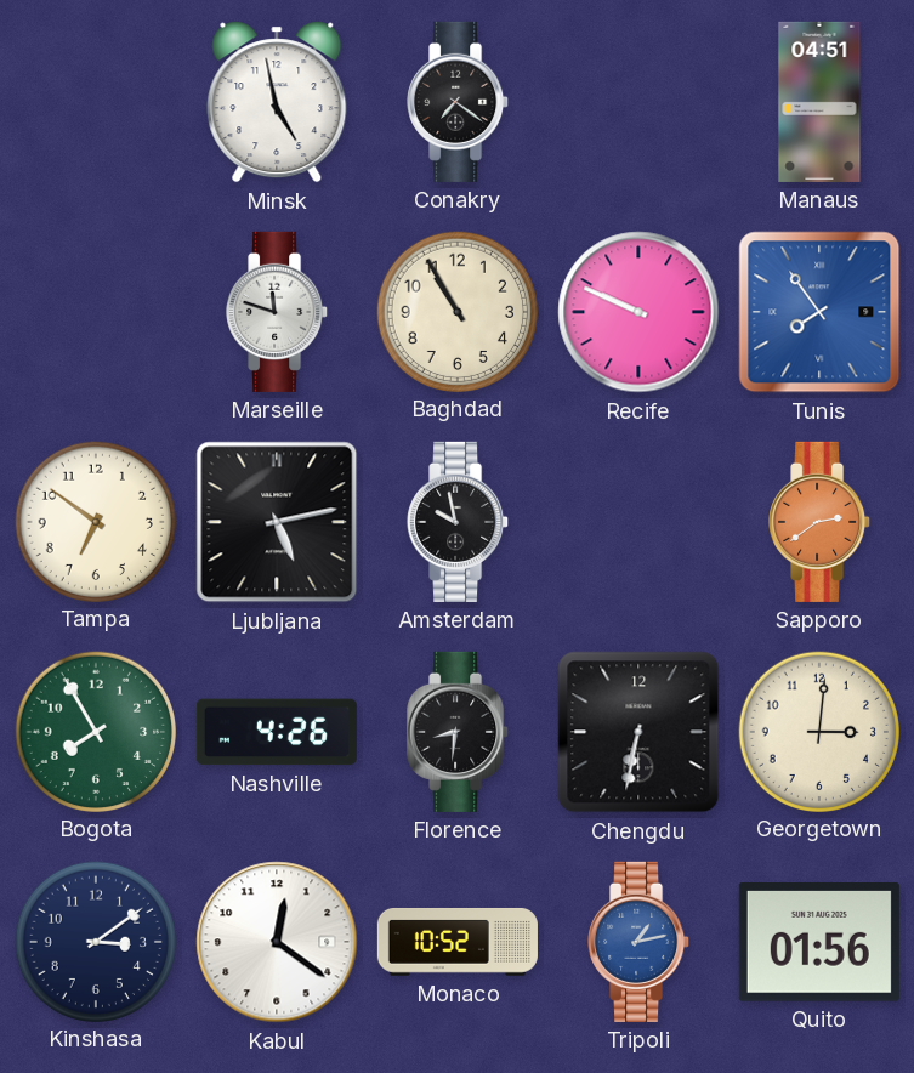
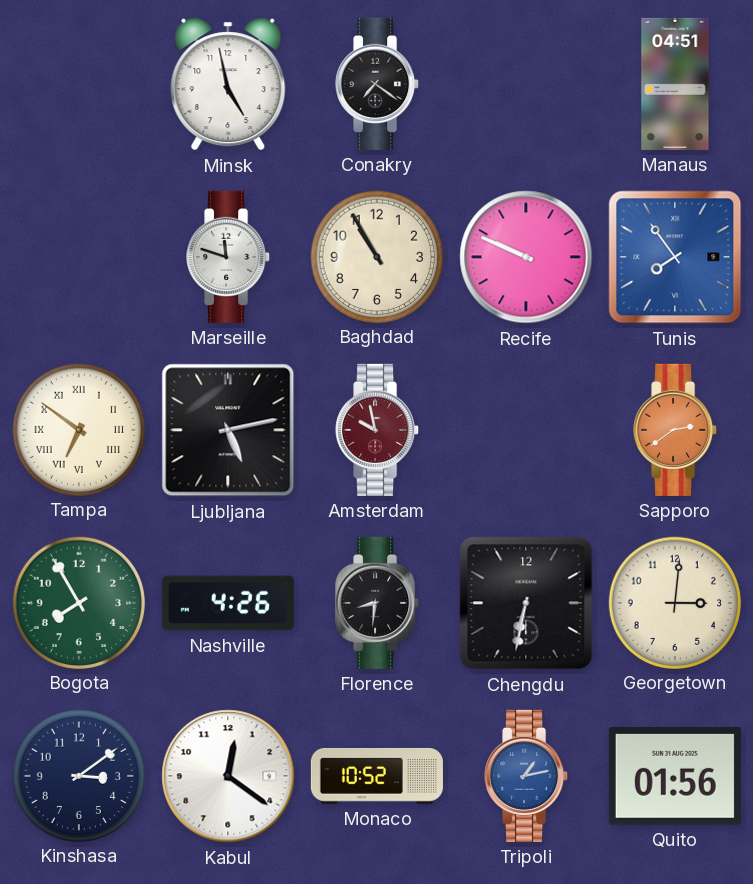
Tampa numerals: Arabic -> Roman (78, 429)
Amsterdam dial: black -> burgundy (378, 430)
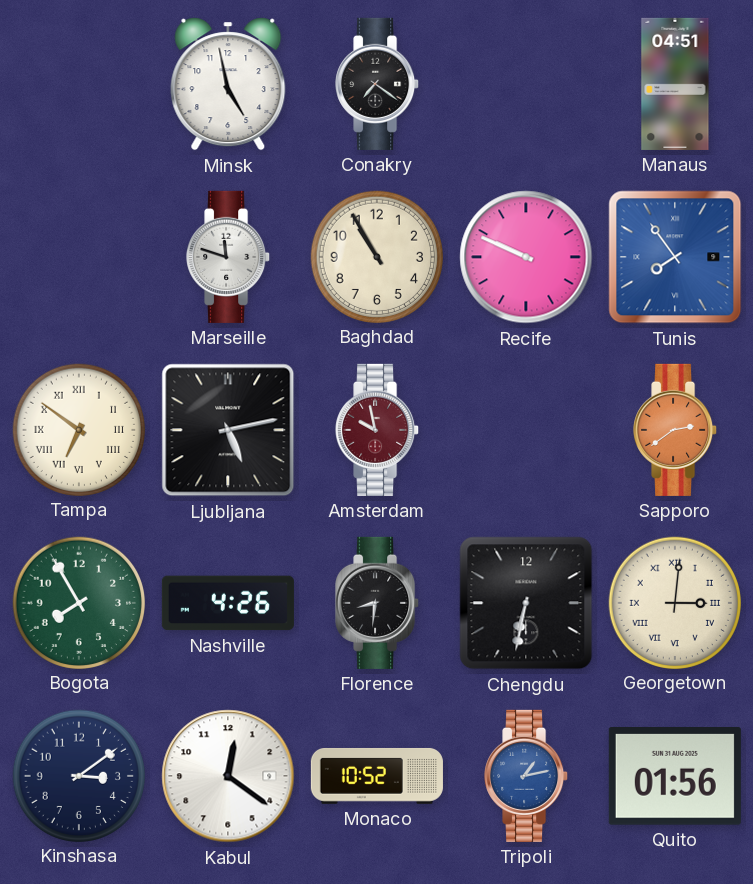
Georgetown numerals: Arabic -> Roman (674, 602)
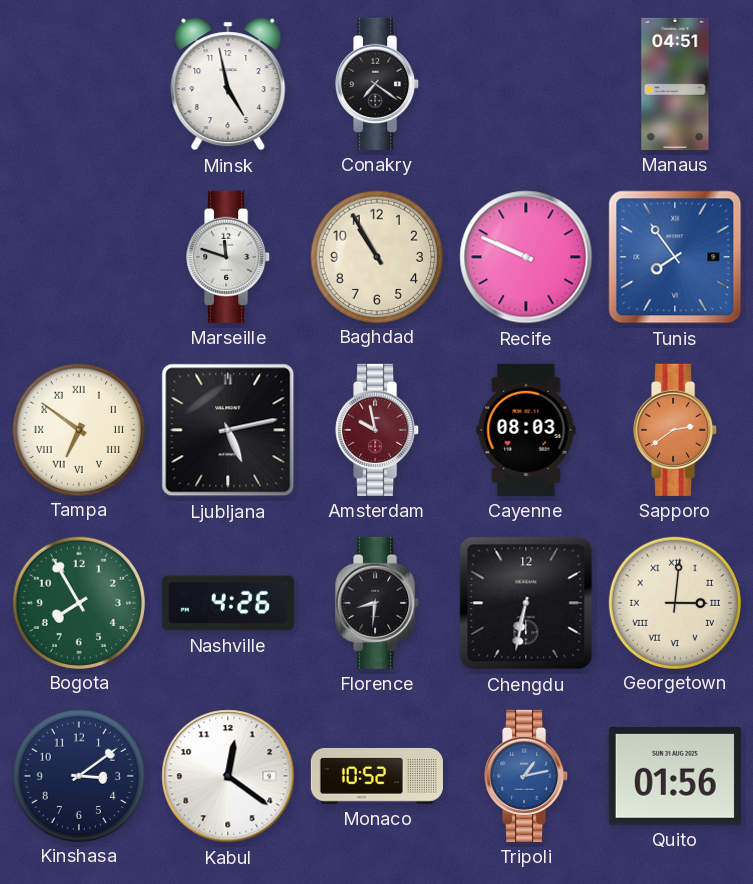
Cayenne: none -> 08:03 (526, 430)
